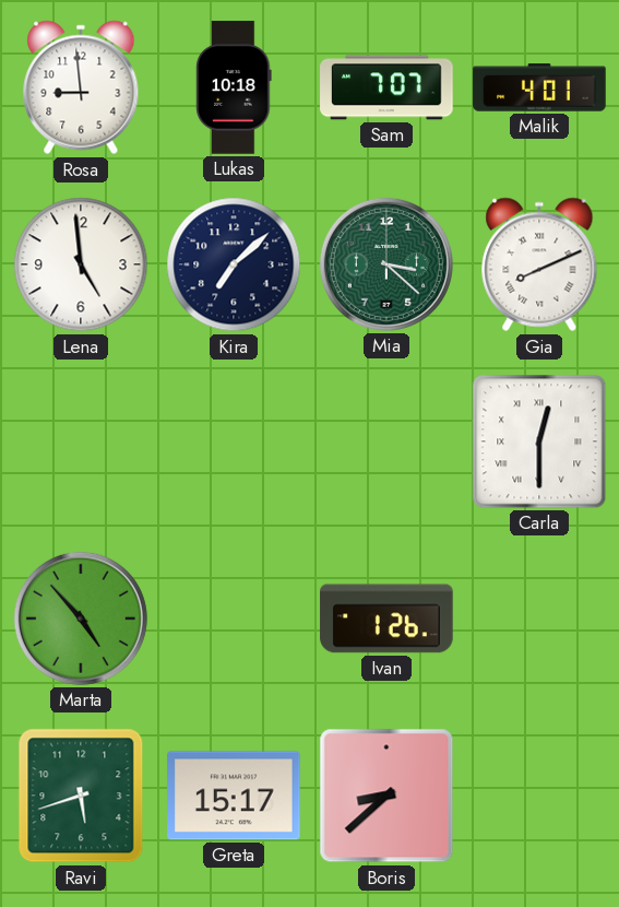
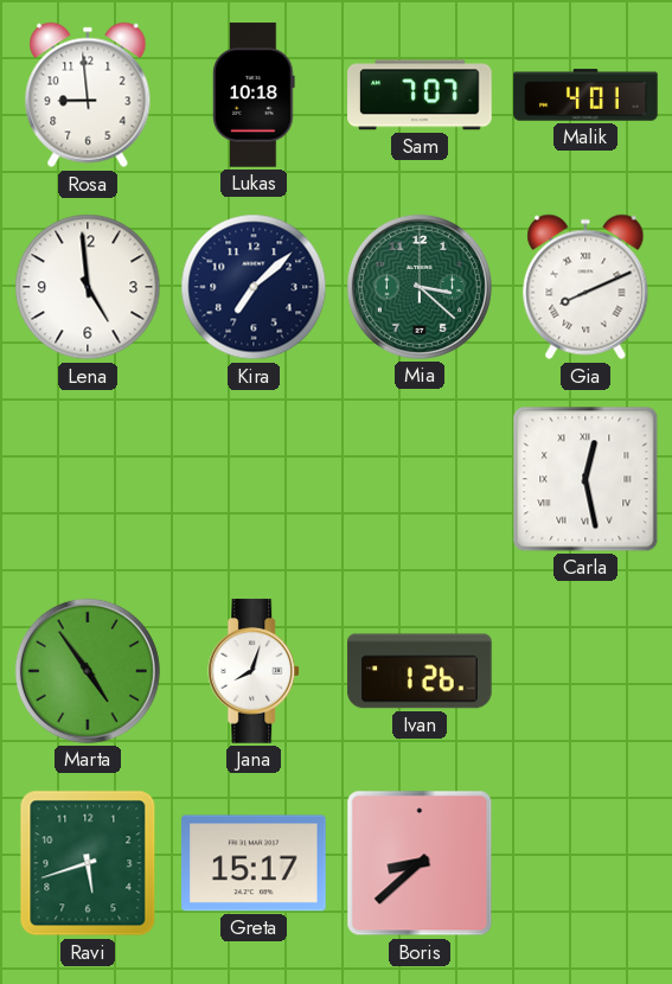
Carla: 12:30 -> 12:28 (585, 479)
Marta: 4:53 -> 4:54 (88, 671)
Jana: none -> 8:03 (255, 671)
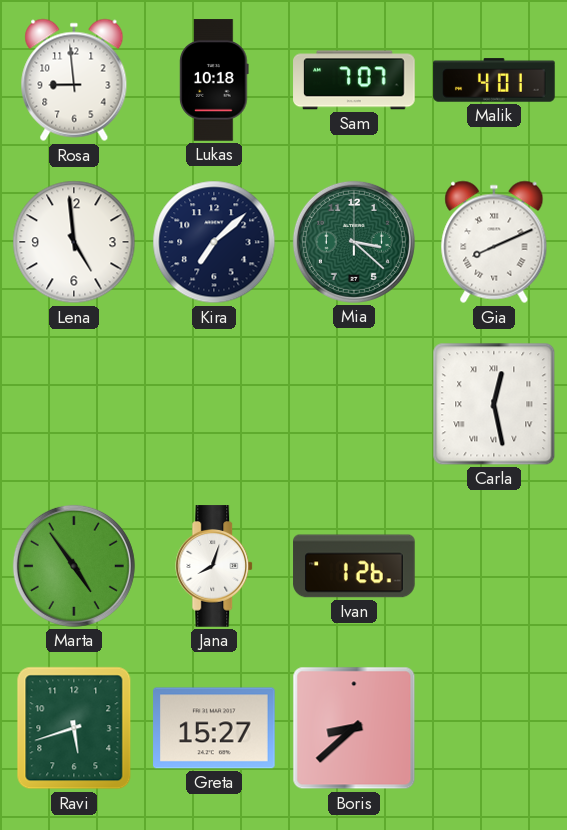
Greta: 15:17 -> 15:27 (214, 728)
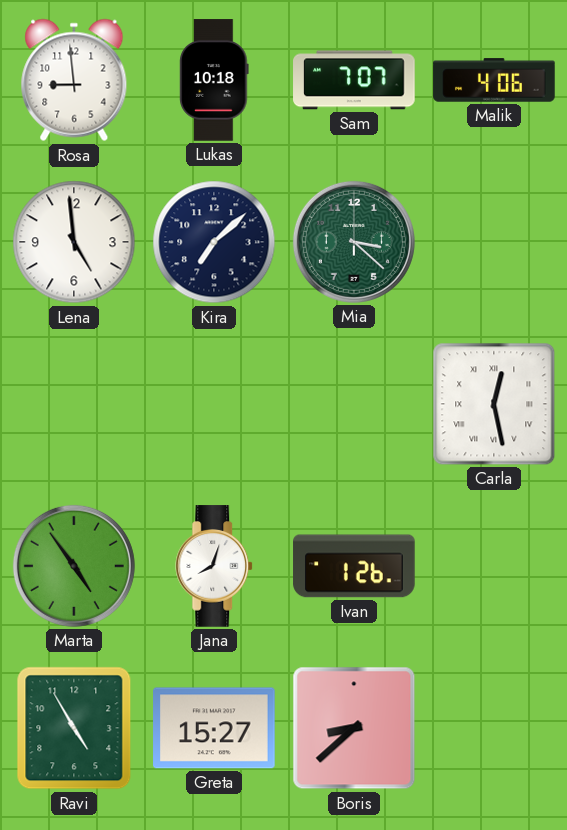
Malik: 4:01 -> 4:06 (494, 80)
Gia: 8:11 -> none (494, 242)
Ravi: 5:42 -> 4:55 (74, 728)
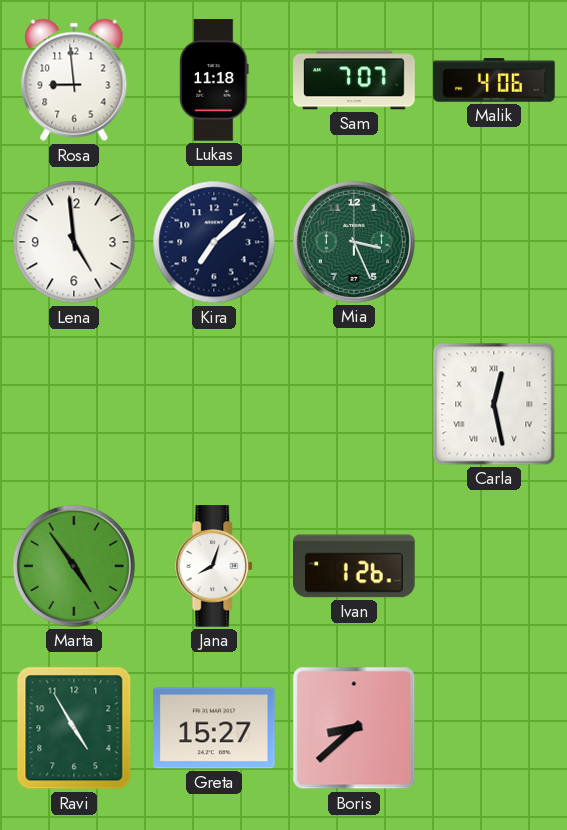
Lukas: 10:18 -> 11:18 (214, 80)
Mia: 3:22 -> 3:26 (354, 242)
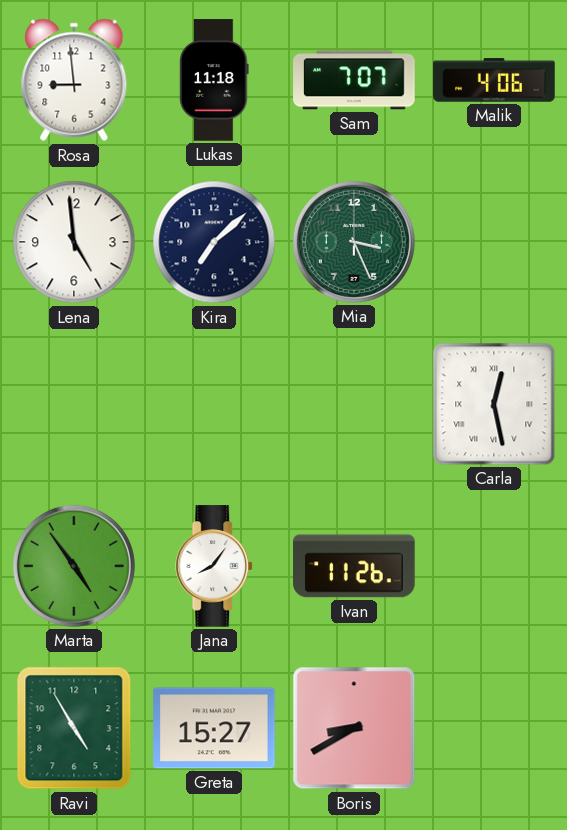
Jana: 8:03 -> 8:06 (215, 566)
Ivan: 1:26 -> 11:26 (354, 566)
Boris: 8:38 -> 8:40 (354, 728)
